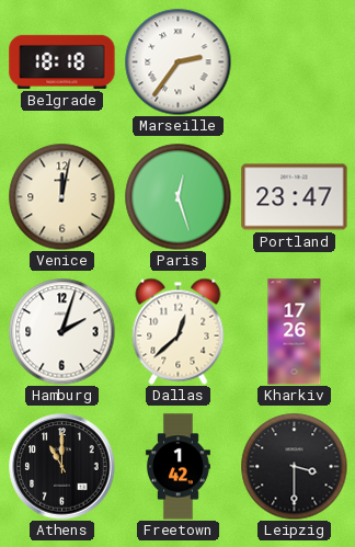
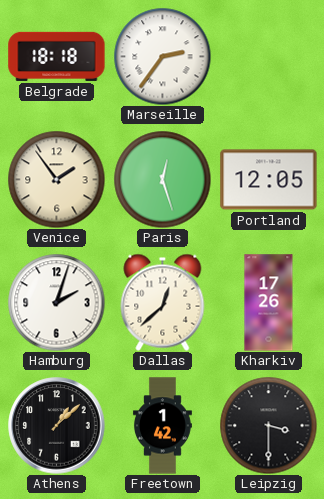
Venice: 12:02 -> 1:54 (56, 179)
Portland: 23:47 -> 12:05 (269, 180)
Athens: 11:00 -> 1:08 (57, 426)
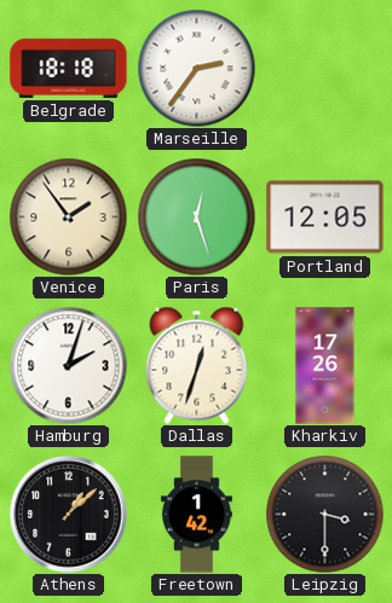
Dallas: 12:38 -> 12:33 (197, 365)
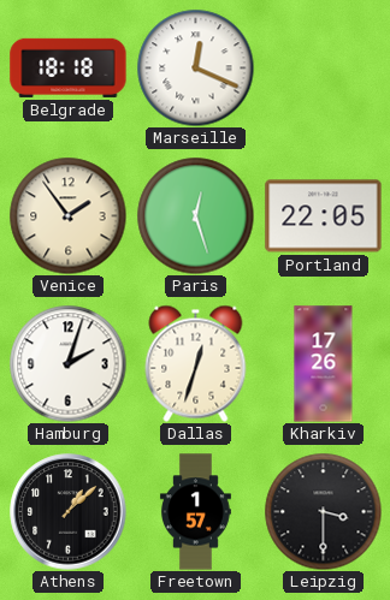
Marseille: 2:36 -> 12:19 (195, 67)
Portland: 12:05 -> 22:05 (324, 216)
Freetown: 1:42 -> 1:57 (195, 512)
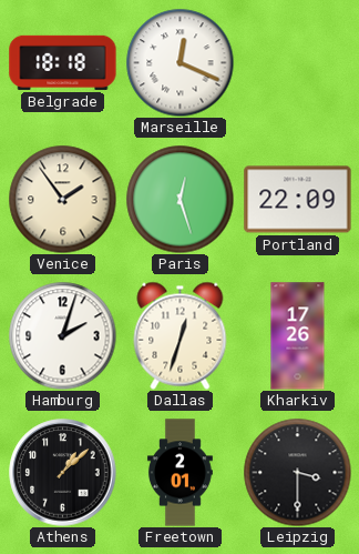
Portland: 22:05 -> 22:09 (298, 200)
Freetown: 1:57 -> 2:01 (179, 473)
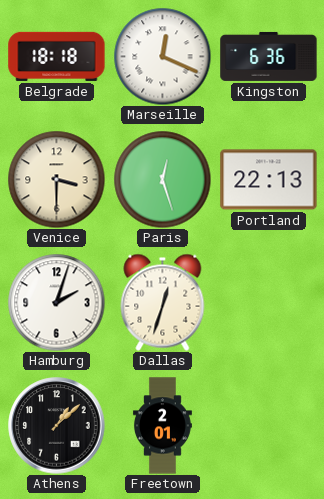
Kingston: none -> 6:36 (269, 56)
Venice: 1:54 -> 3:30 (56, 179)
Portland: 22:09 -> 22:13 (269, 180)
Kharkiv: 17:26 -> none (298, 336)
Leipzig: 3:30 -> none (297, 472)
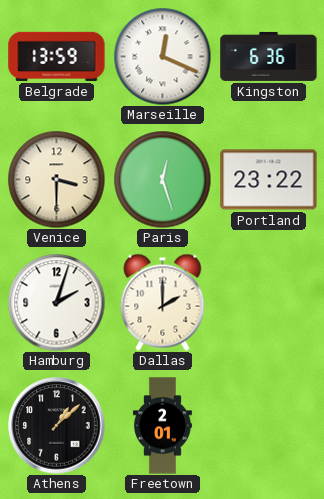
Belgrade: 18:18 -> 13:59 (57, 56)
Portland: 22:13 -> 23:22 (269, 180)
Dallas: 12:33 -> 2:00 (163, 302)
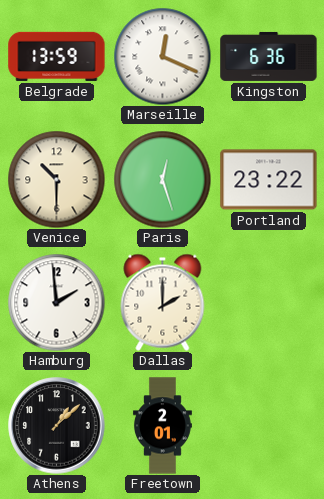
Venice: 3:30 -> 10:30 (56, 179)
Hamburg: 2:03 -> 1:59 (56, 302)
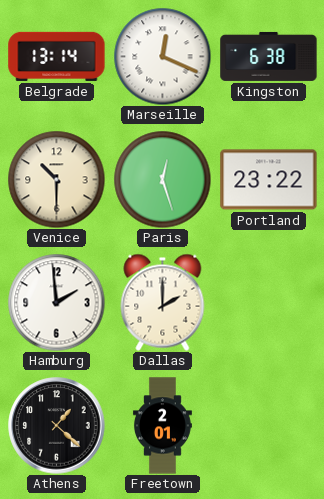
Belgrade: 13:59 -> 13:14 (57, 56)
Kingston: 6:36 -> 6:38 (269, 56)
Athens: 1:08 -> 1:22 (57, 426)
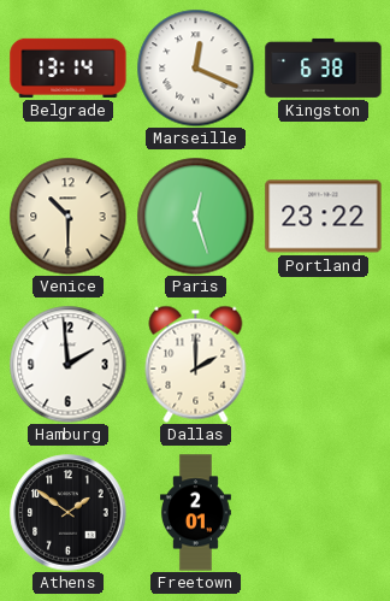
Athens: 1:22 -> 1:51 (69, 513)
